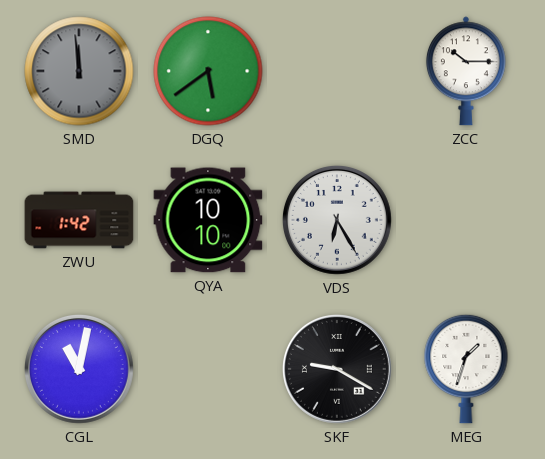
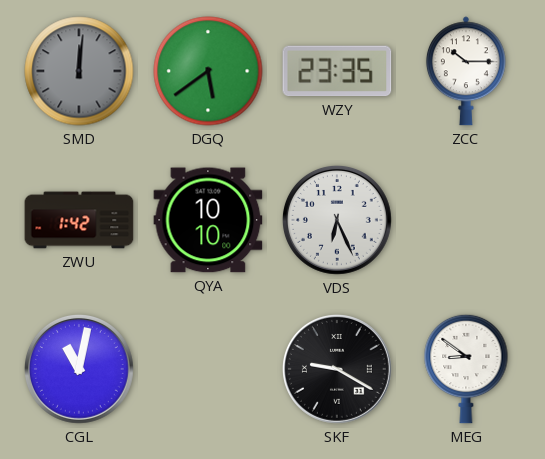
SMD: 11:59 -> 12:01 (79, 71)
WZY: none -> 23:35 (337, 71)
VDS: 6:25 -> 6:26 (337, 220)
MEG: 1:33 -> 8:51 (466, 369)
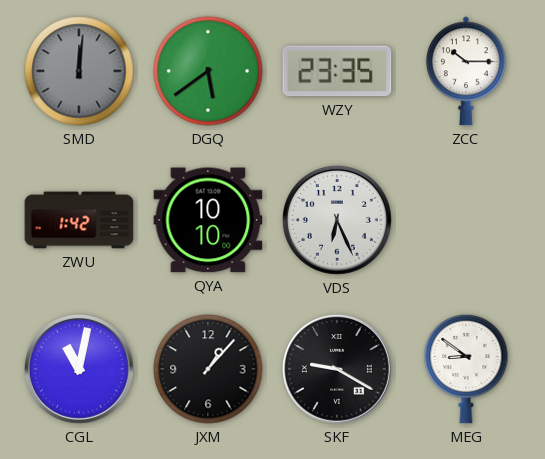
JXM: none -> 1:07 (208, 369)
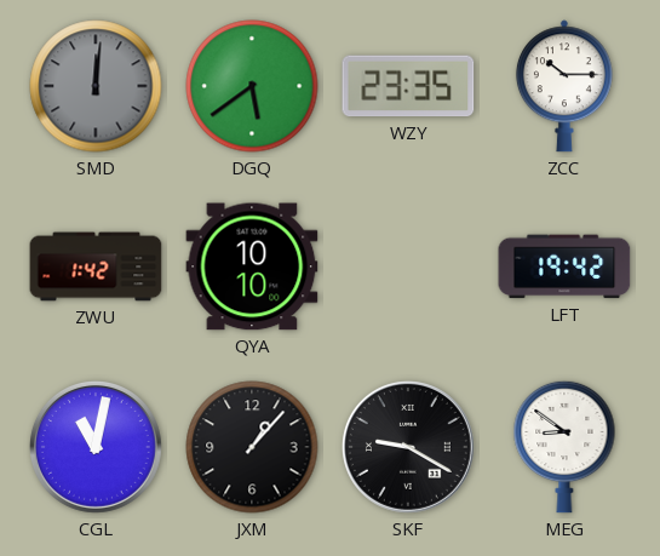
VDS: 6:26 -> none (337, 220)
LFT: none -> 19:42 (564, 266)
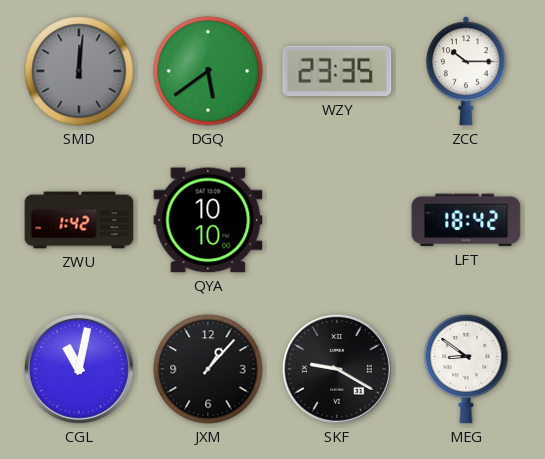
LFT: 19:42 -> 18:42 (466, 220)
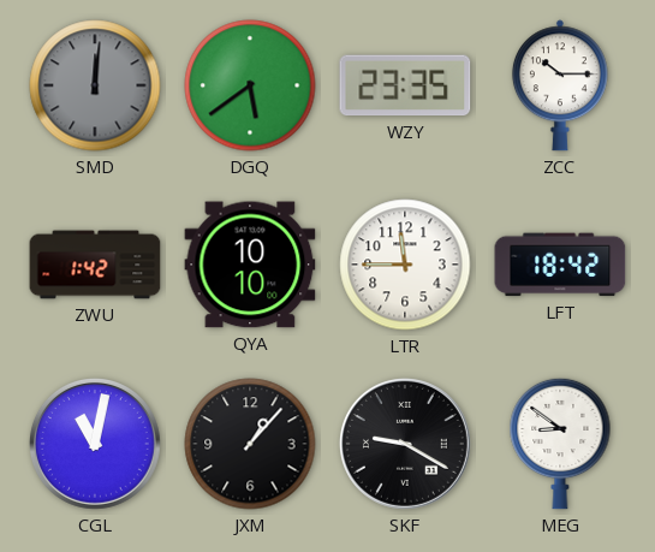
LTR: none -> 11:45 (405, 265)
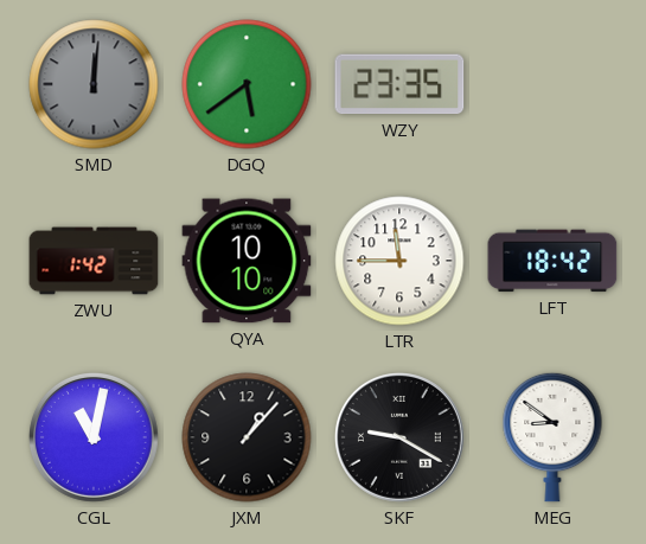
ZCC: 10:15 -> none (560, 85)
